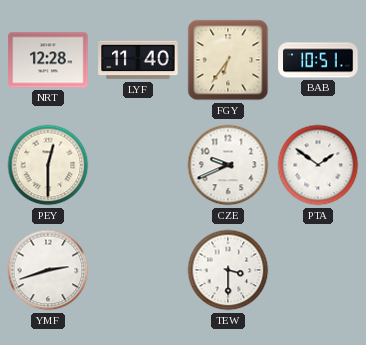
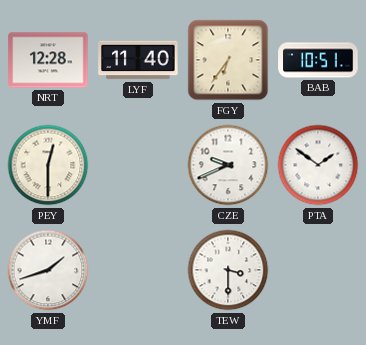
YMF: 2:42 -> 1:42 (48, 270)
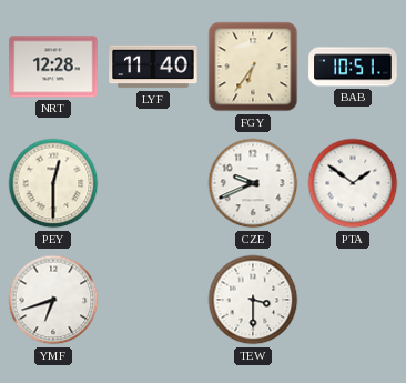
YMF: 1:42 -> 6:42 (53, 300)
